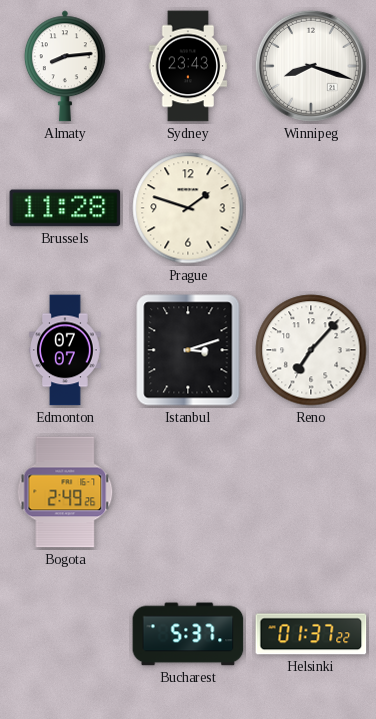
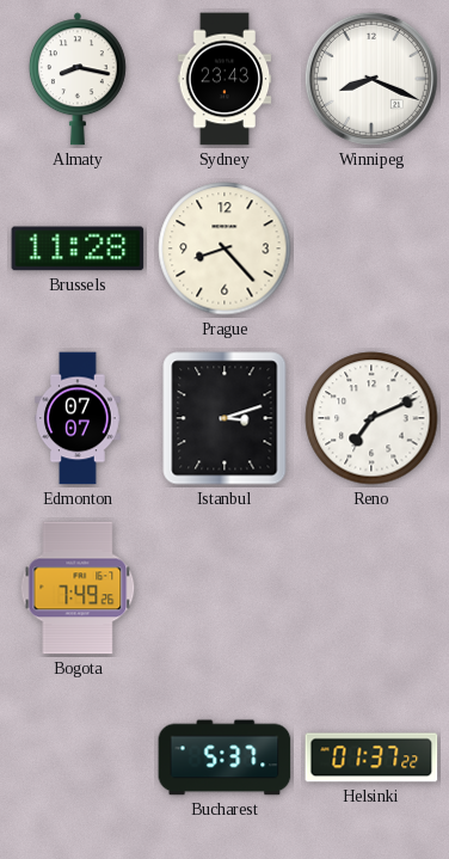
Almaty: 8:14 -> 8:17 (78, 79)
Winnipeg: 8:18 -> 8:19 (371, 79)
Prague: 1:48 -> 8:23 (224, 249)
Reno: 7:07 -> 7:11 (371, 418)
Bogota: 2:49 -> 7:49 (78, 588)
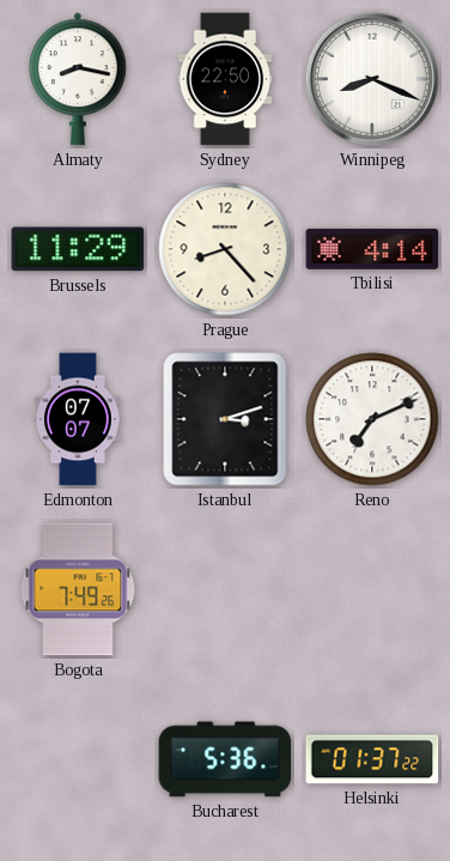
Sydney: 23:43 -> 22:50 (225, 79)
Brussels: 11:28 -> 11:29 (78, 249)
Tbilisi: none -> 4:14 (372, 249)
Bucharest: 5:37 -> 5:36 (225, 759)
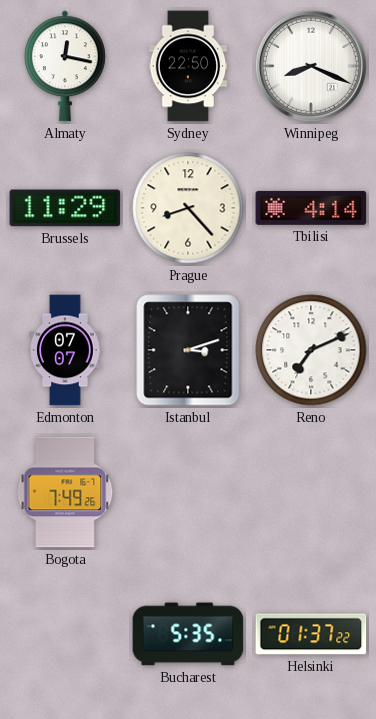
Almaty: 8:17 -> 12:17 (65, 66)
Bucharest: 5:36 -> 5:35 (188, 634)
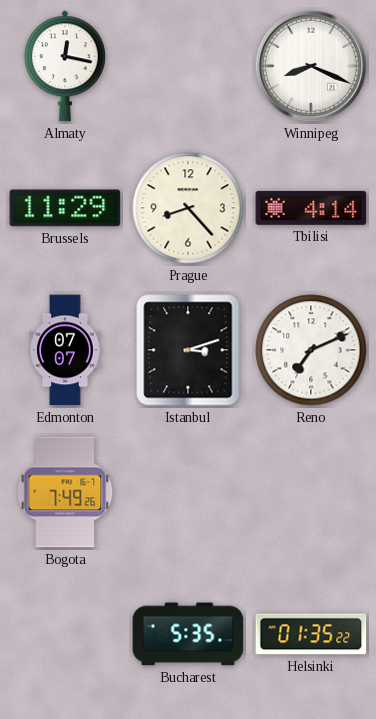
Sydney: 22:50 -> none (188, 66)
Helsinki: 01:37 -> 01:35 (311, 634)
